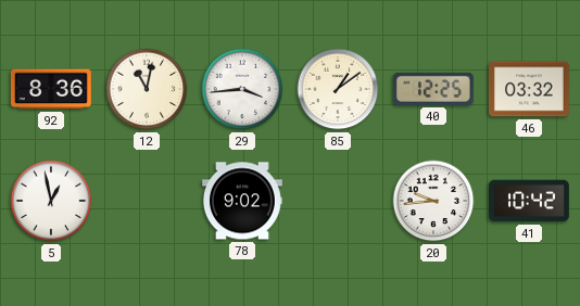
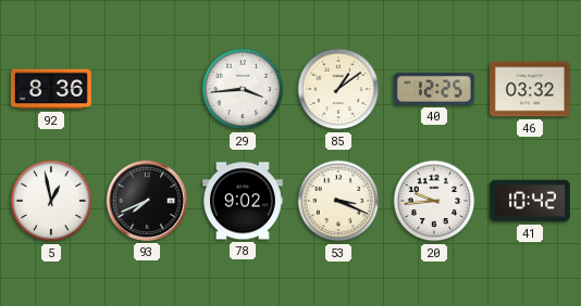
12: 11:02 -> none (147, 89)
93: none -> 7:41 (147, 201)
53: none -> 3:19 (338, 201)
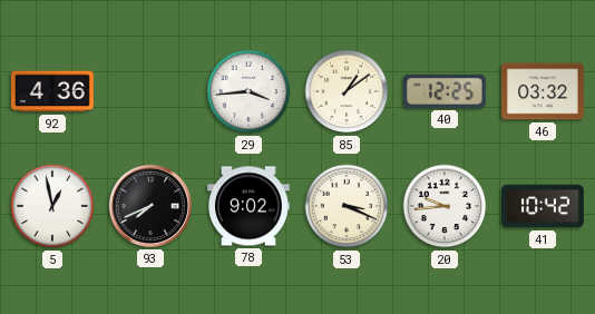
92: 8:36 -> 4:36 (52, 91)
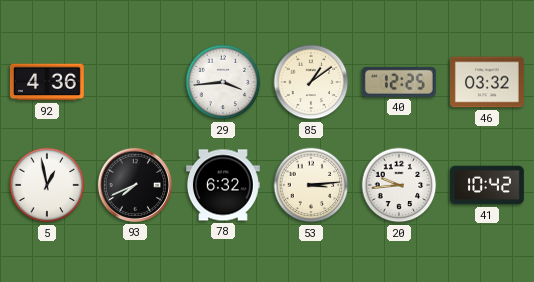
78: 9:02 -> 6:32 (224, 185)
53: 3:19 -> 3:14 (311, 185)
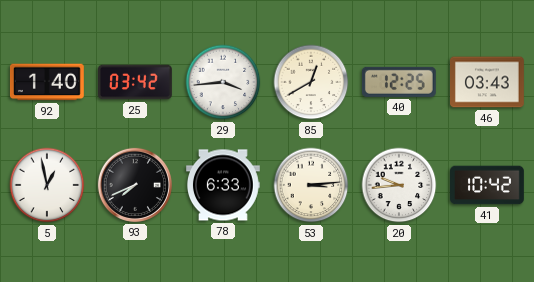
92: 4:36 -> 1:40 (47, 82)
25: none -> 03:42 (136, 82)
85: 1:09 -> 12:40 (311, 82)
46: 03:32 -> 03:43 (488, 82)
78: 6:32 -> 6:33 (224, 185)
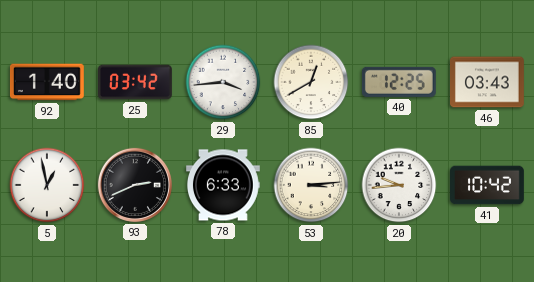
93: 7:41 -> 2:41 (135, 185)
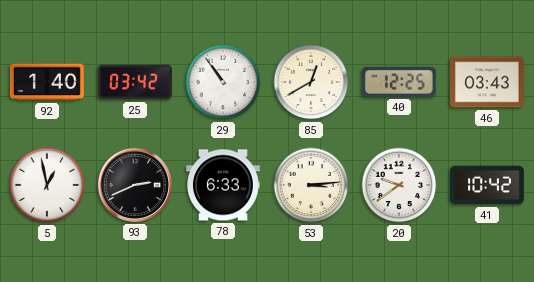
29: 3:44 -> 10:54 (223, 82)
20: 9:44 -> 9:39 (399, 185)
